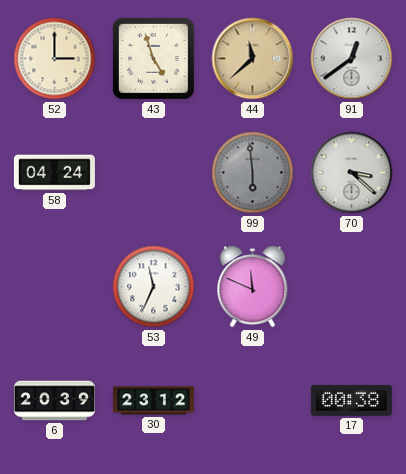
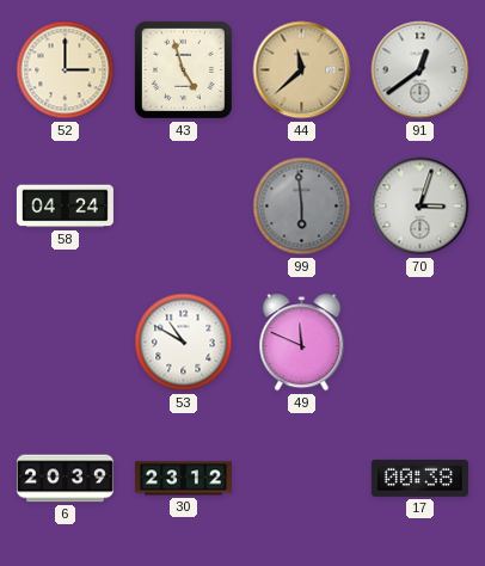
70: 3:22 -> 3:03 (420, 207)
53: 11:34 -> 10:50 (184, 343)
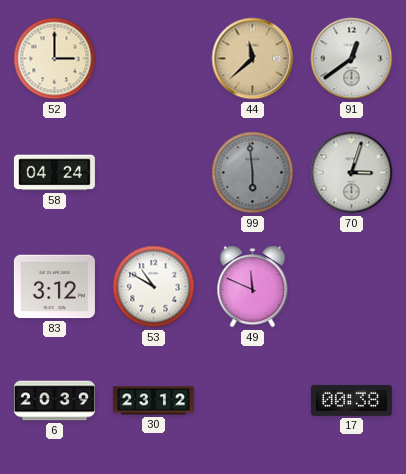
43: 4:57 -> none (183, 69)
83: none -> 3:12 (54, 287)
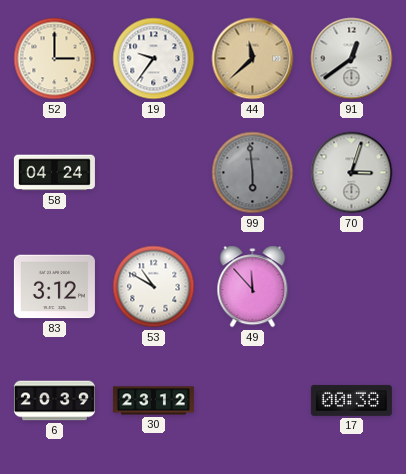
19: none -> 9:36 (154, 59)
49: 11:49 -> 11:53 (253, 287)
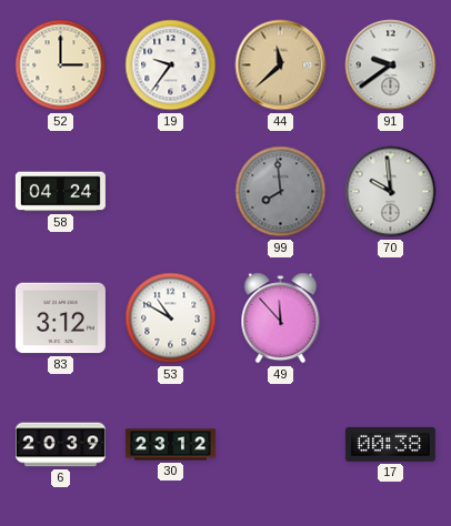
91: 12:39 -> 9:39 (391, 65)
99: 5:59 -> 7:59 (281, 192)
70: 3:03 -> 9:59 (391, 192)
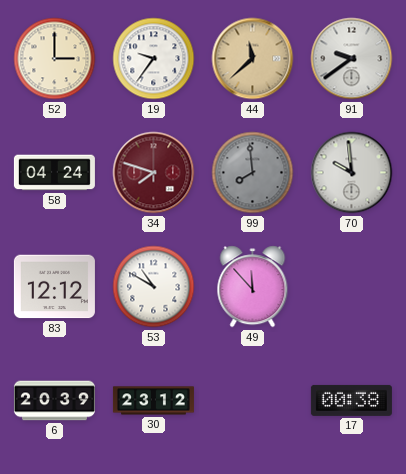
34: none -> 7:48 (154, 173)
83: 3:12 -> 12:12 (54, 287)
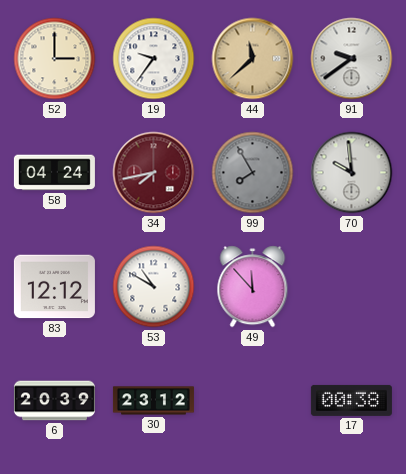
34: 7:48 -> 7:43 (154, 173)
99: 7:59 -> 7:55 (253, 173)
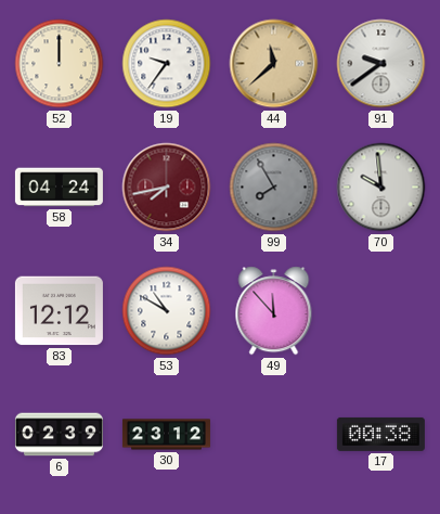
52: 3:00 -> 12:00 (60, 64)
6: 20:39 -> 02:39 (59, 435)
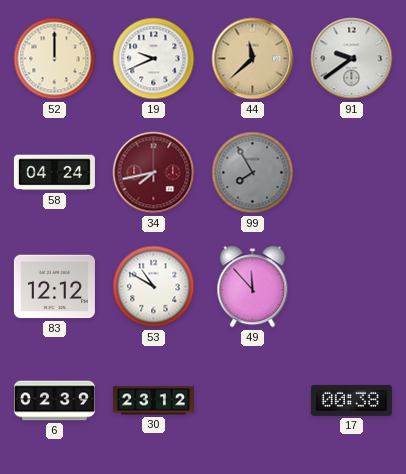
19: 9:36 -> 9:41 (154, 59)
70: 9:59 -> none (381, 188)
